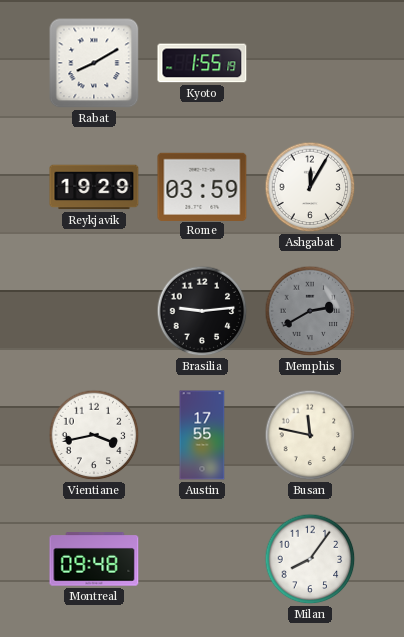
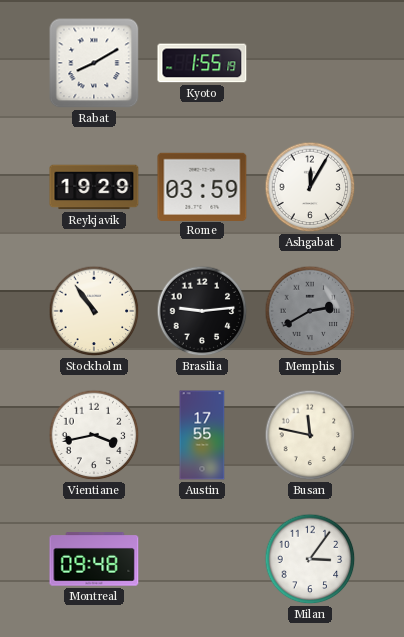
Stockholm: none -> 10:54 (94, 311)
Milan: 8:06 -> 3:06 (310, 559)
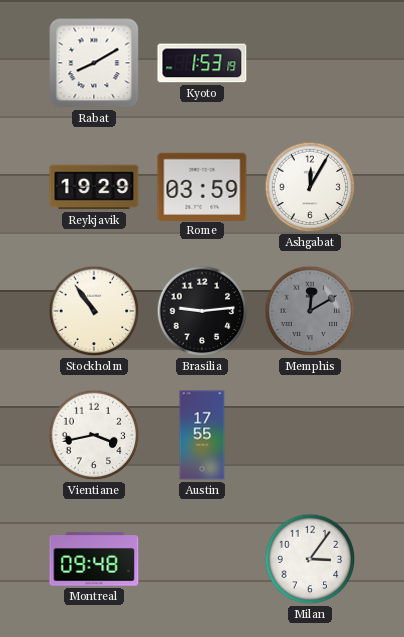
Kyoto: 1:55 -> 1:53 (202, 63)
Memphis: 2:40 -> 12:10 (310, 311)
Busan: 11:47 -> none (310, 435)
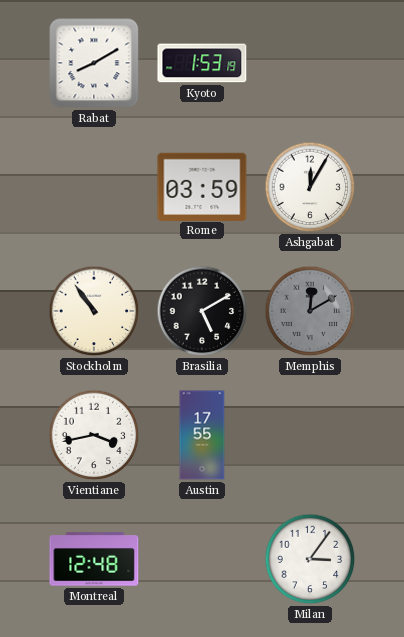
Reykjavik: 19:29 -> none (94, 187)
Brasilia: 9:14 -> 5:10 (202, 311)
Montreal: 09:48 -> 12:48 (94, 559)
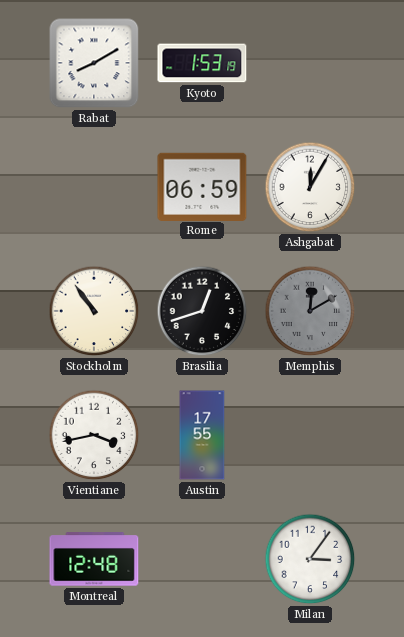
Rome: 03:59 -> 06:59 (202, 186)
Brasilia: 5:10 -> 12:42 (202, 311)
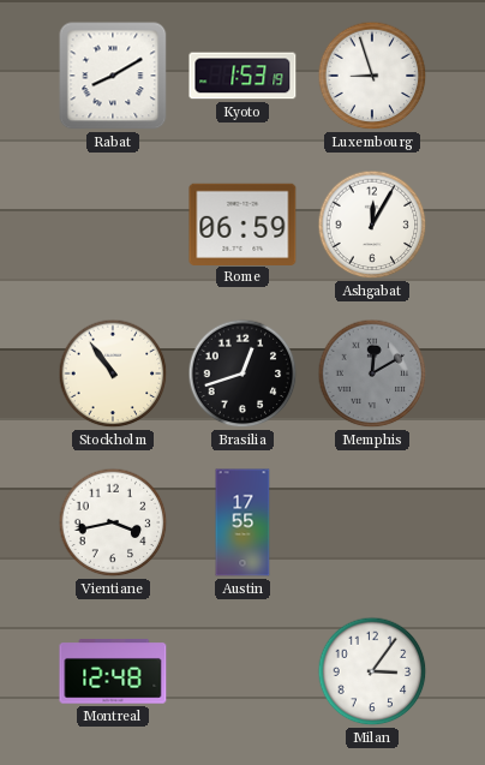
Luxembourg: none -> 8:57 (372, 76)
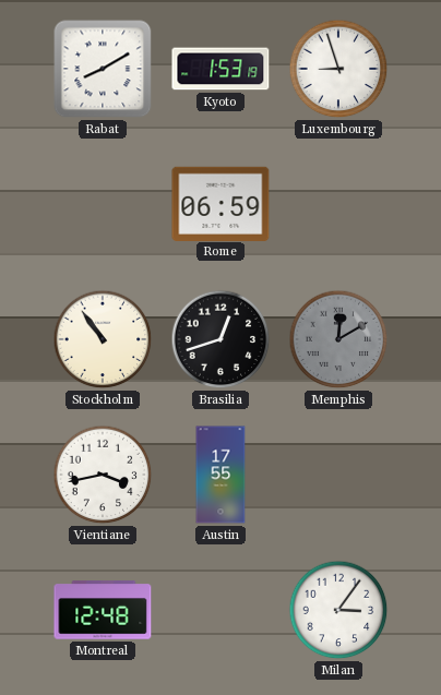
Ashgabat: 12:05 -> none (372, 225)
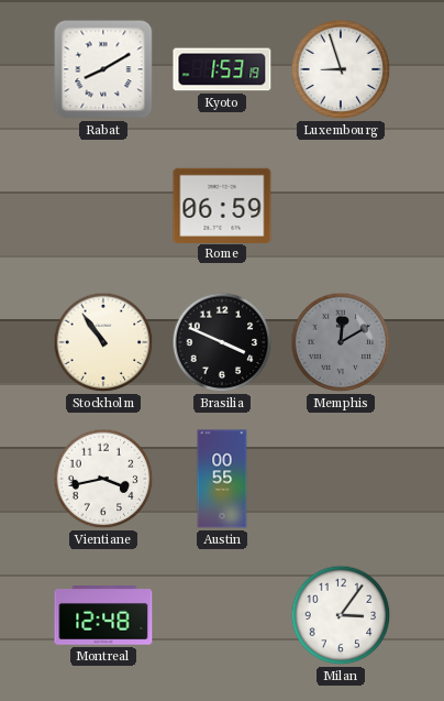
Brasilia: 12:42 -> 3:49 (222, 342)
Austin: 17:55 -> 00:55 (222, 479)
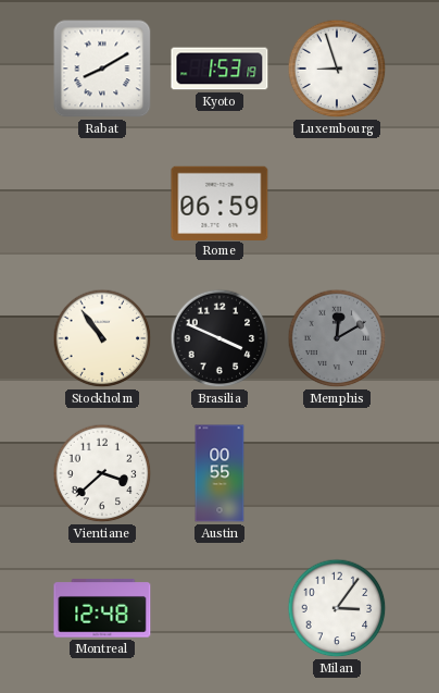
Vientiane: 3:43 -> 3:38 (102, 473)
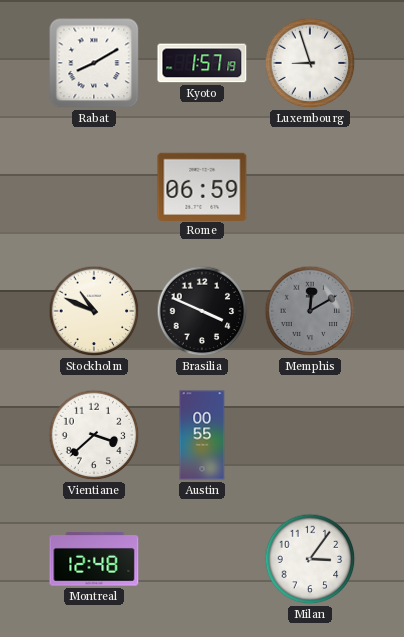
Kyoto: 1:53 -> 1:57 (202, 63)
Stockholm: 10:54 -> 10:49 (94, 311)
